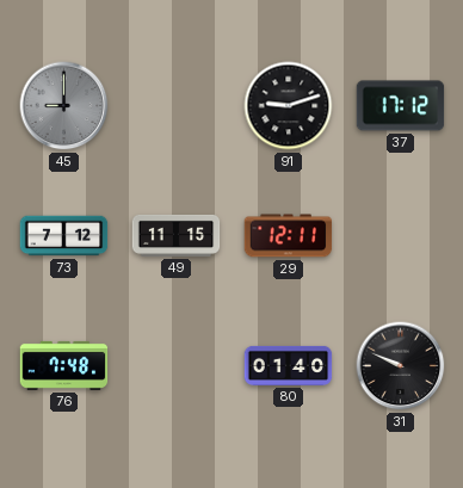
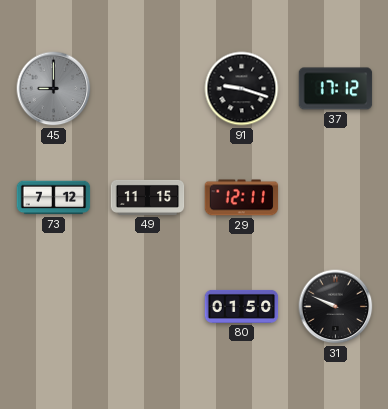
91: 9:12 -> 9:18 (242, 89)
76: 7:48 -> none (64, 365)
80: 01:40 -> 01:50 (242, 306)
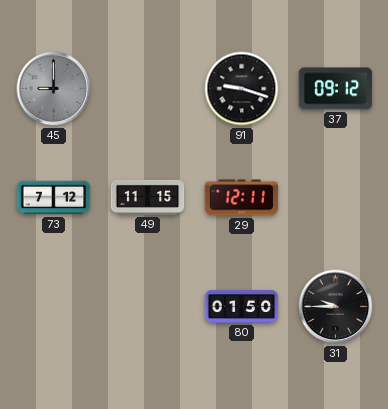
37: 17:12 -> 09:12 (336, 89)
31: 9:49 -> 9:45 (336, 307)
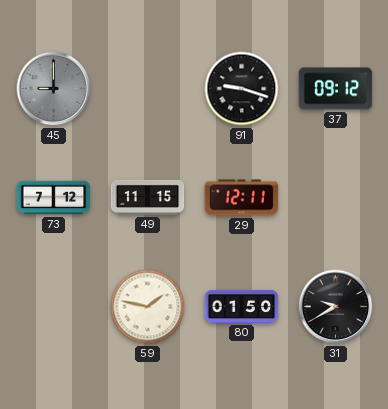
59: none -> 1:47 (148, 307)
31: 9:45 -> 9:40 (336, 307)
